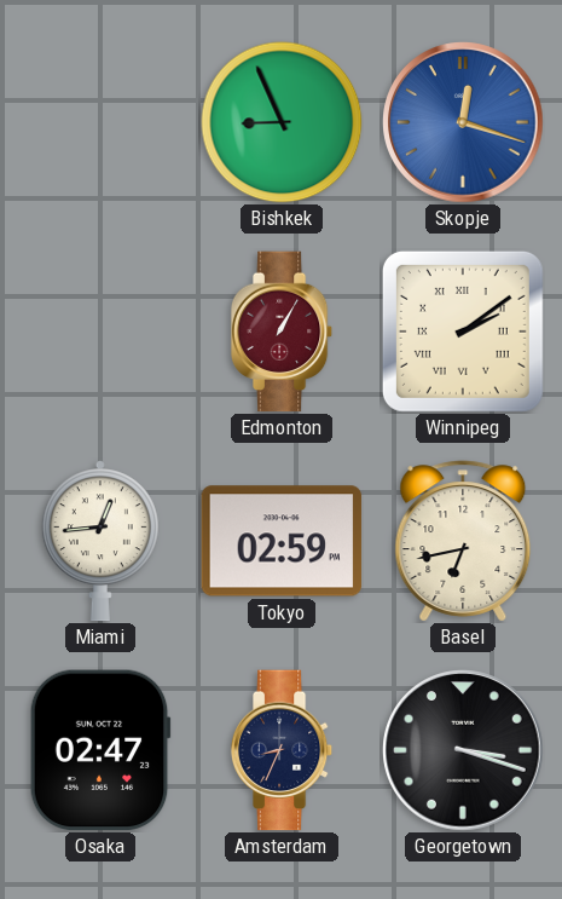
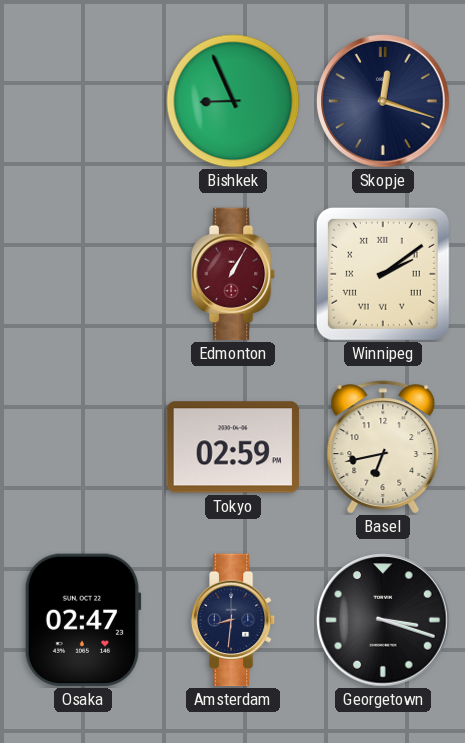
Skopje dial: blue -> navy (383, 101)
Miami: 12:44 -> none (100, 541)
Amsterdam: 8:34 -> 8:31 (233, 620)
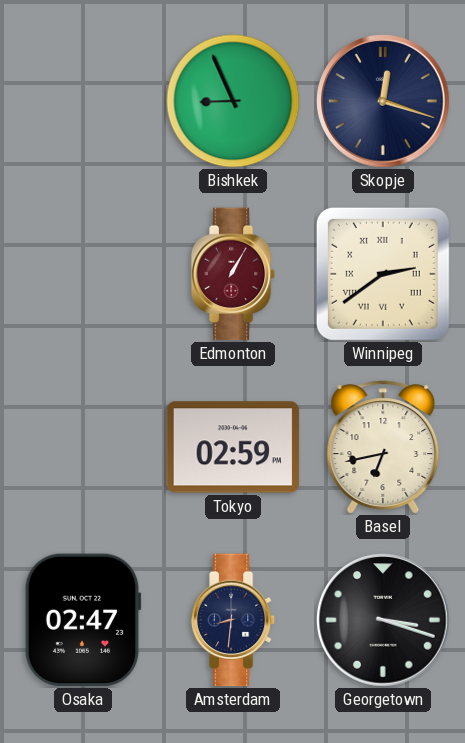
Winnipeg: 2:09 -> 2:39 (383, 274)
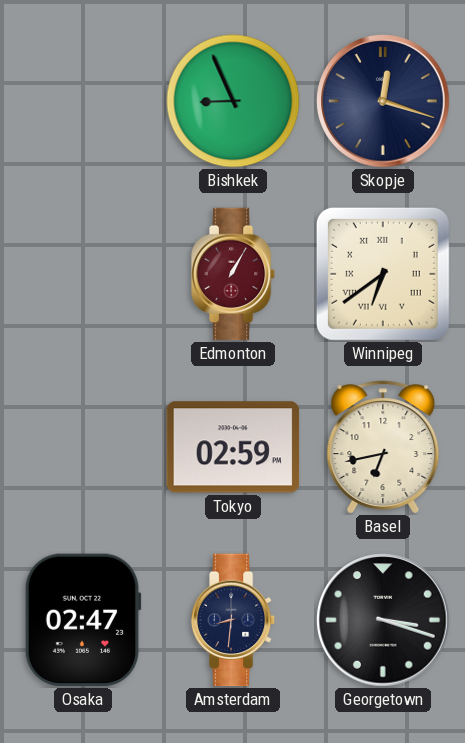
Winnipeg: 2:39 -> 6:39 (383, 274)
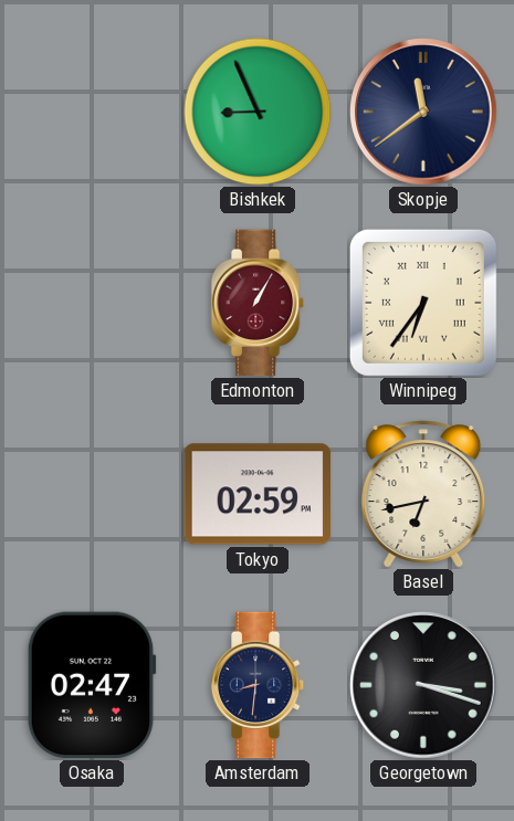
Skopje: 12:18 -> 11:39 (423, 112)
Winnipeg: 6:39 -> 6:36 (423, 303)
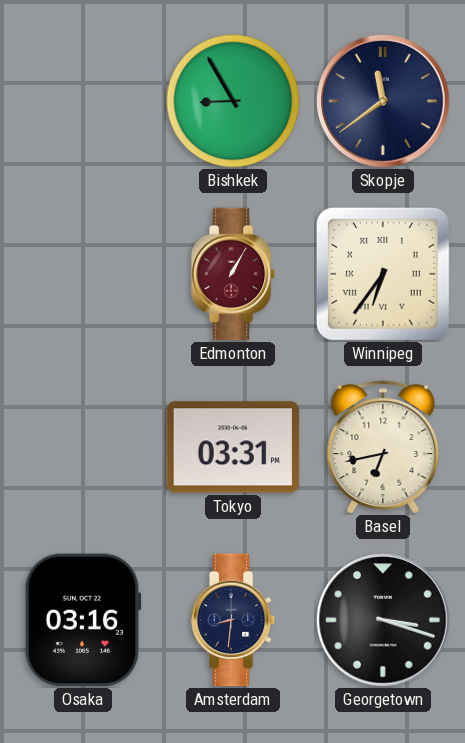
Bishkek: 8:56 -> 8:55 (233, 101)
Tokyo: 02:59 -> 03:31 (233, 447)
Osaka: 02:47 -> 03:16 (83, 620)
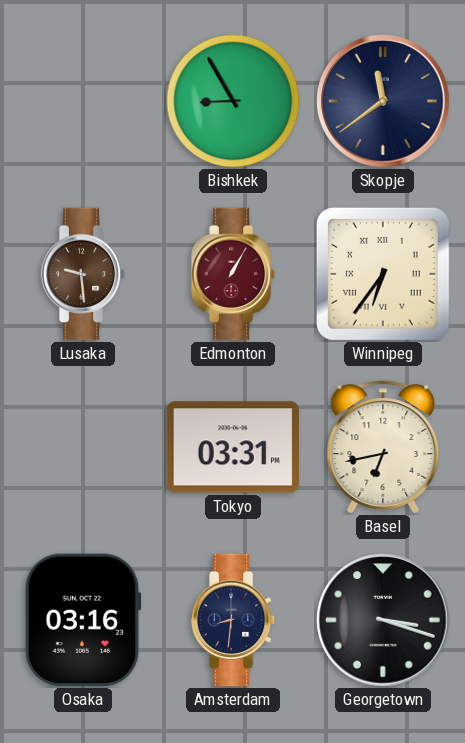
Lusaka: none -> 9:29 (83, 274)
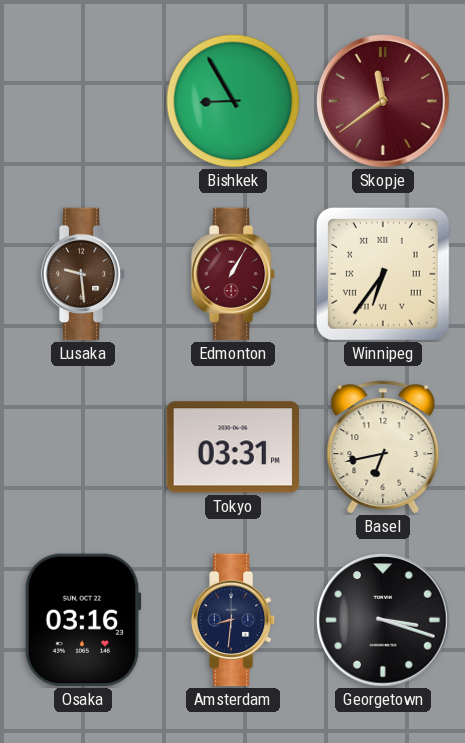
Skopje dial: navy -> burgundy (383, 101)
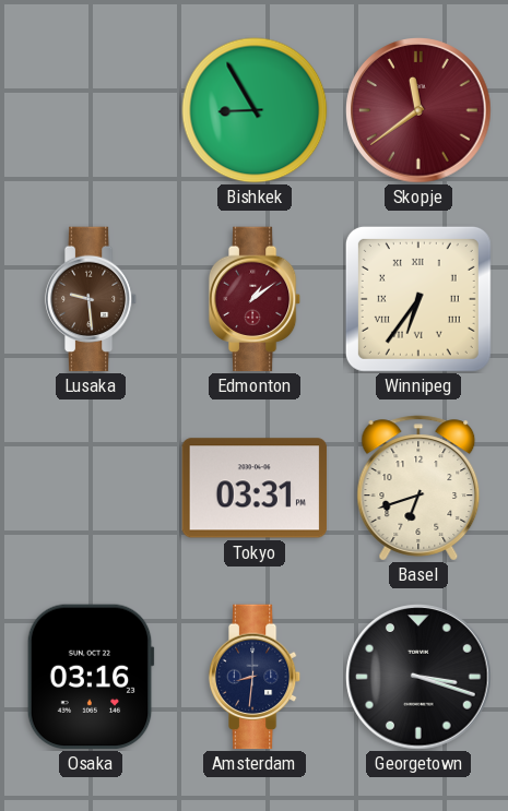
Edmonton: 1:05 -> 1:09 (255, 299)
Basel: 6:43 -> 6:42 (418, 488)
